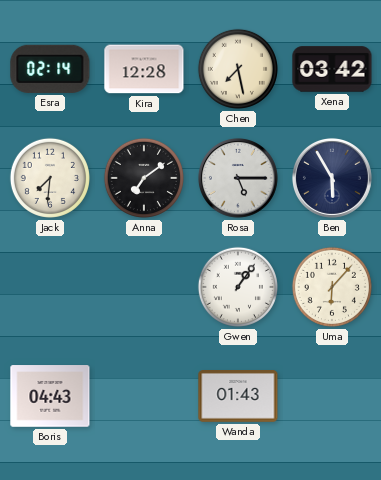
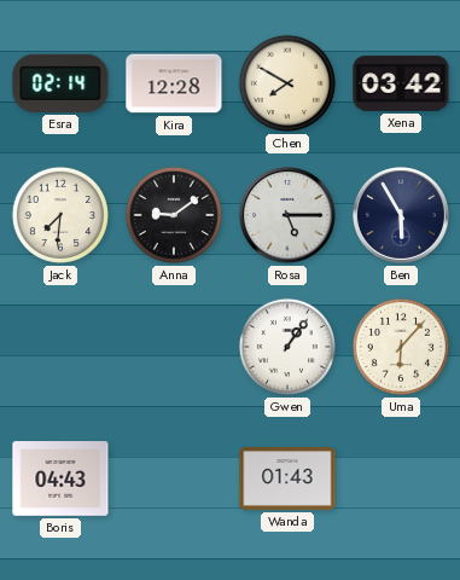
Chen: 7:28 -> 7:50 (287, 83)
Anna: 7:09 -> 9:09 (174, 215)
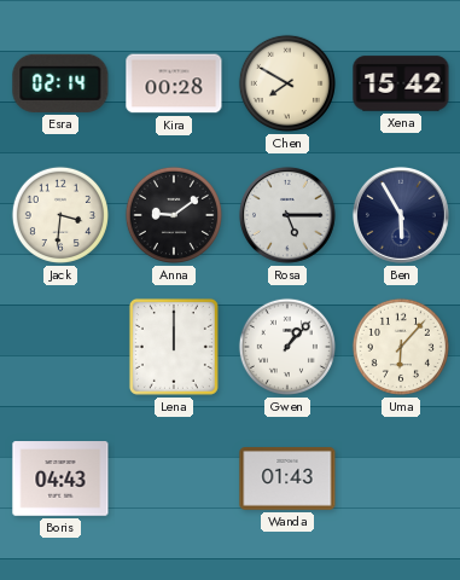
Kira: 12:28 -> 00:28 (174, 83)
Xena: 03:42 -> 15:42 (401, 83)
Jack: 7:31 -> 3:31 (60, 215)
Lena: none -> 12:00 (174, 347)
Gwen: 1:06 -> 1:07 (287, 347)
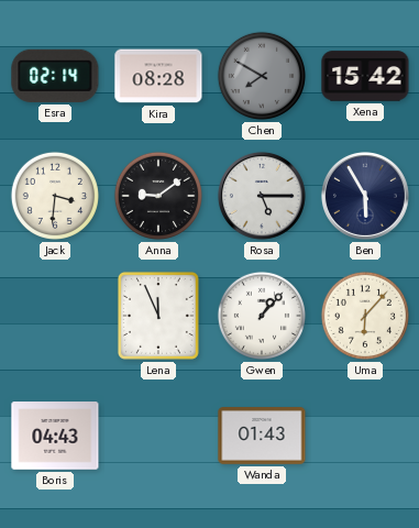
Kira: 00:28 -> 08:28 (158, 76)
Chen dial: cream -> grey (262, 76)
Lena: 12:00 -> 11:56 (158, 316)
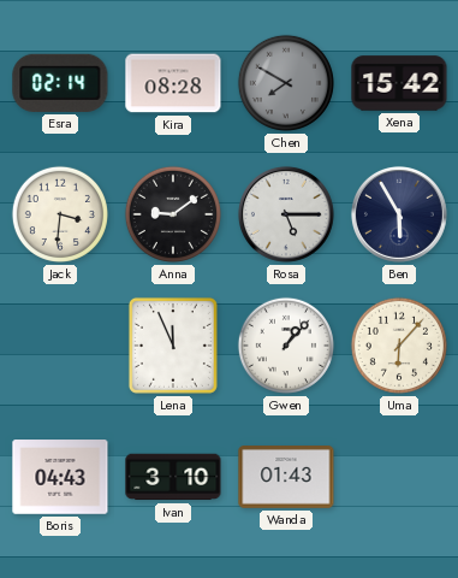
Ivan: none -> 3:10 (173, 477)
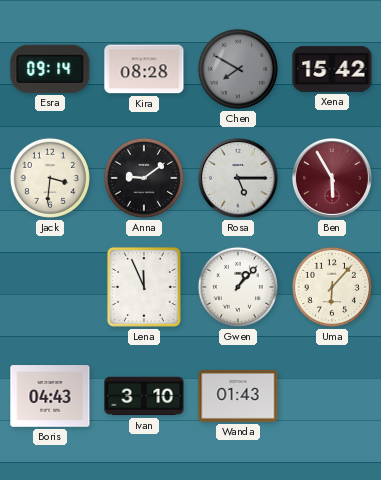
Esra: 02:14 -> 09:14 (50, 69)
Ben dial: navy -> burgundy (332, 178)
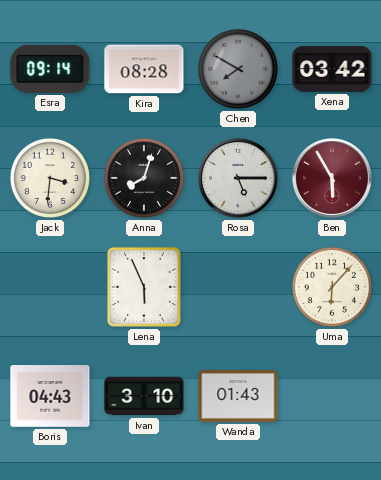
Xena: 15:42 -> 03:42 (332, 69)
Anna: 9:09 -> 8:03 (144, 178)
Lena: 11:56 -> 5:56 (144, 287)
Gwen: 1:07 -> none (238, 287)
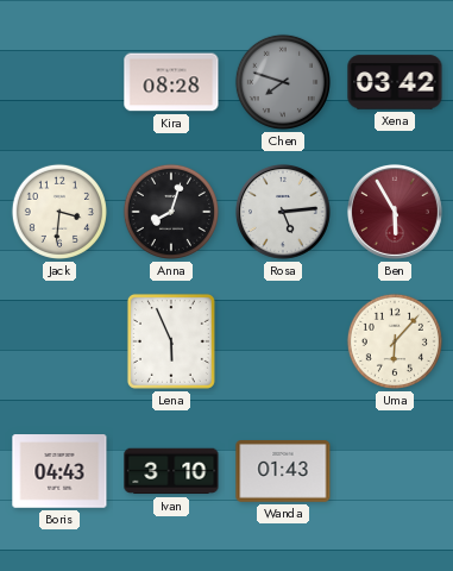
Esra: 09:14 -> none (50, 69)
Chen: 7:50 -> 7:48 (283, 82)
Rosa: 5:15 -> 5:14 (283, 212)
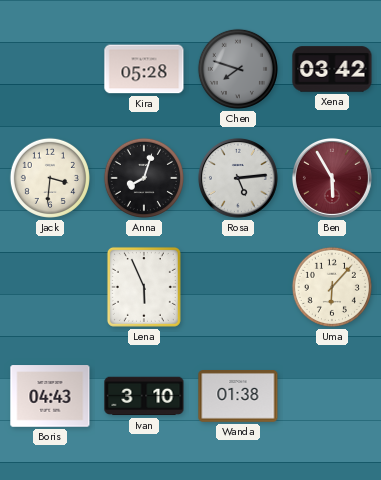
Kira: 08:28 -> 05:28 (144, 69)
Wanda: 01:43 -> 01:38 (238, 397)
